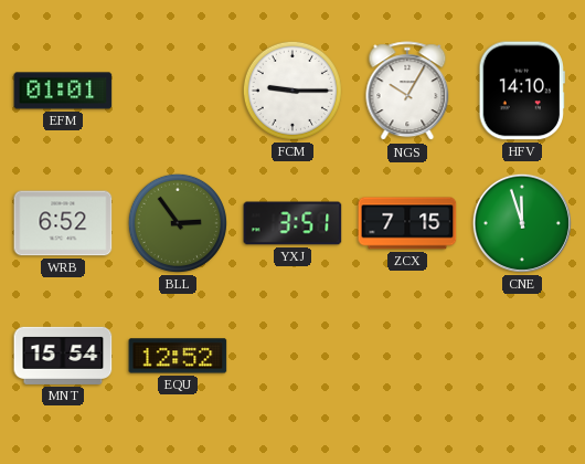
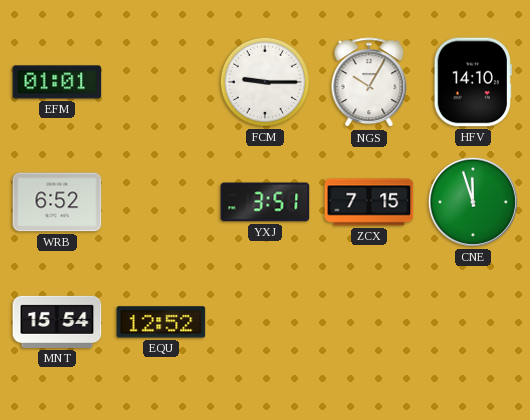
BLL: 2:54 -> none (178, 223)
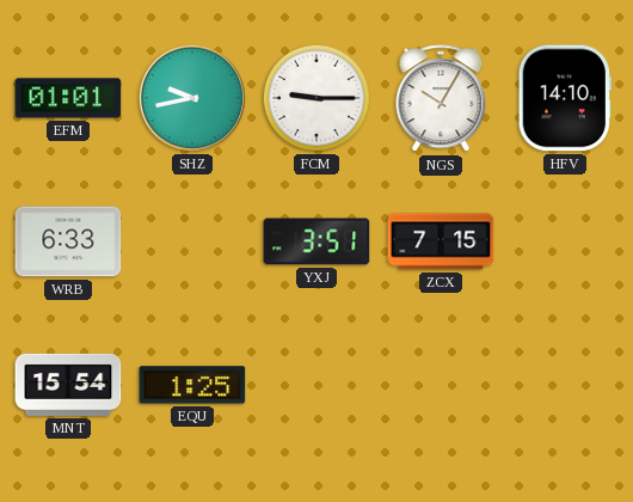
SHZ: none -> 9:43 (192, 98)
WRB: 6:52 -> 6:33 (68, 241)
CNE: 11:57 -> none (473, 202)
EQU: 12:52 -> 1:25 (192, 385)
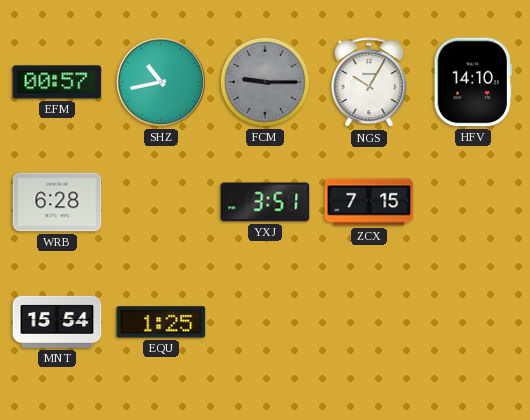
EFM: 01:01 -> 00:57 (57, 82)
SHZ: 9:43 -> 10:43 (161, 82)
FCM dial: white -> grey (265, 82)
WRB: 6:33 -> 6:28 (57, 202)
